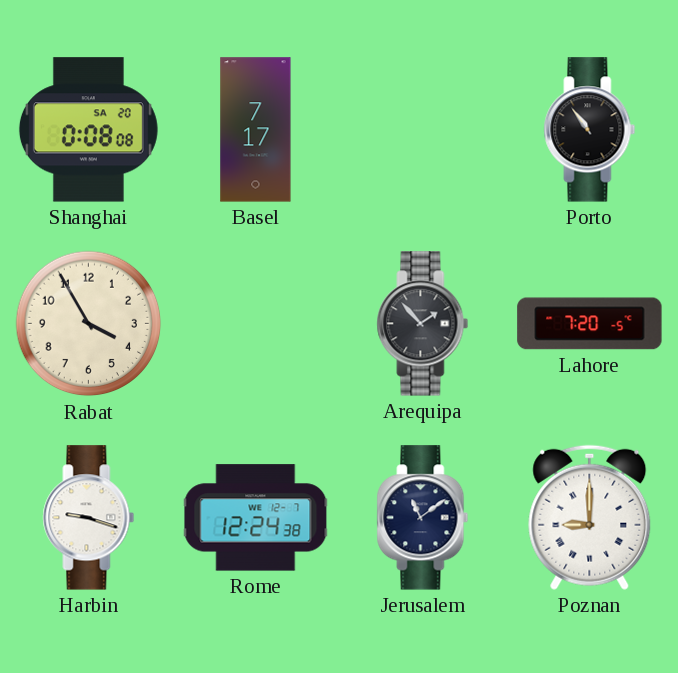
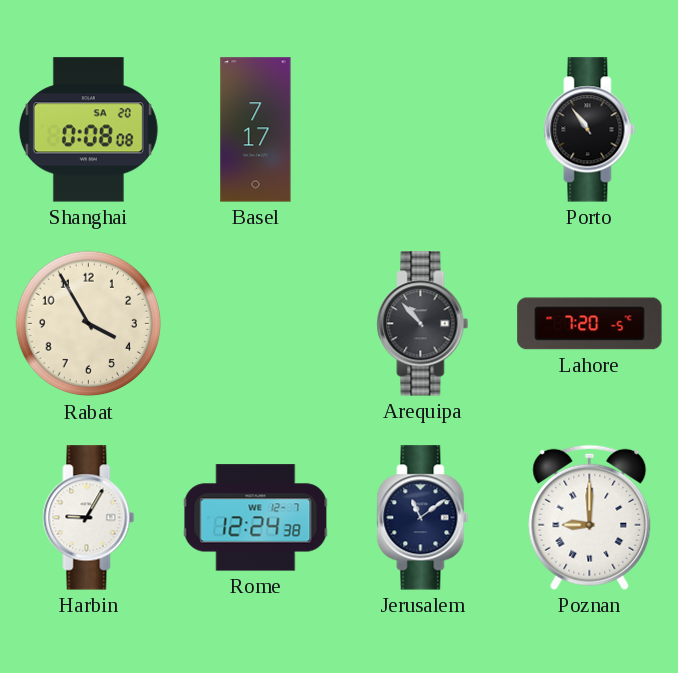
Arequipa: 1:53 -> 10:53 (423, 324)
Harbin: 9:18 -> 9:05 (89, 518)
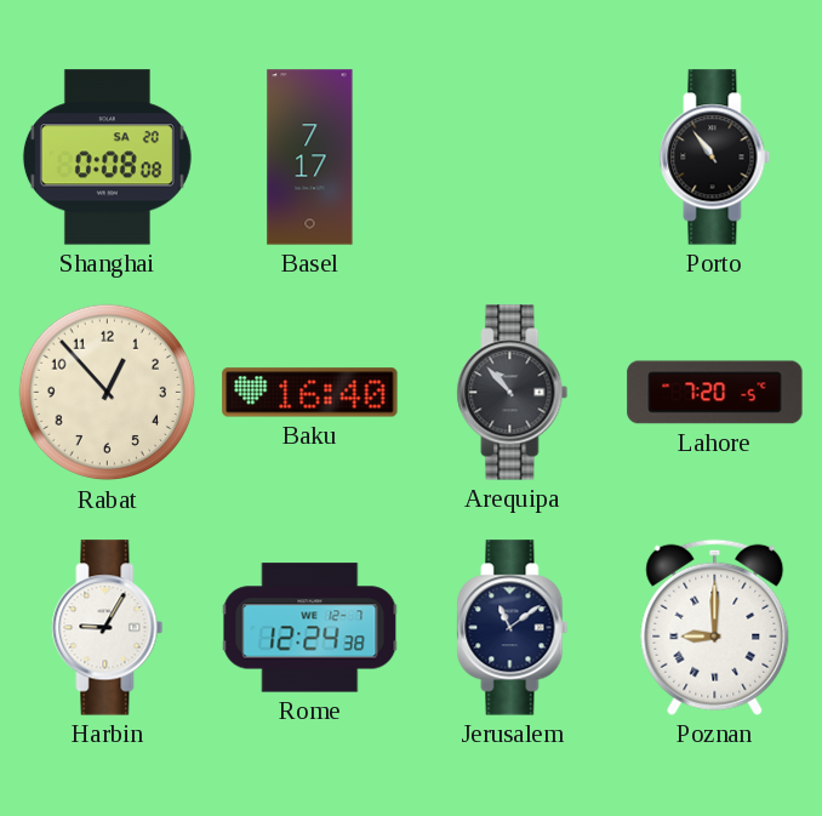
Rabat: 3:55 -> 12:53 (108, 393)
Baku: none -> 16:40 (310, 393)
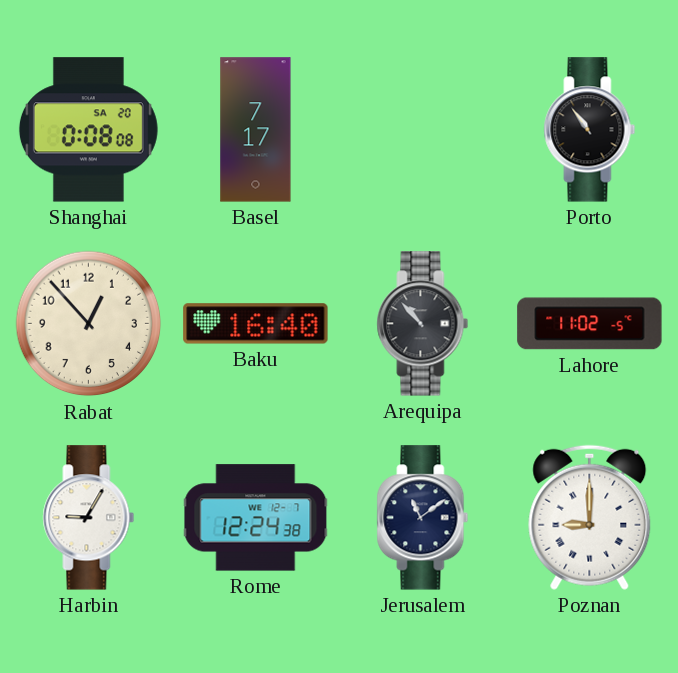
Lahore: 7:20 -> 11:02 (590, 324)
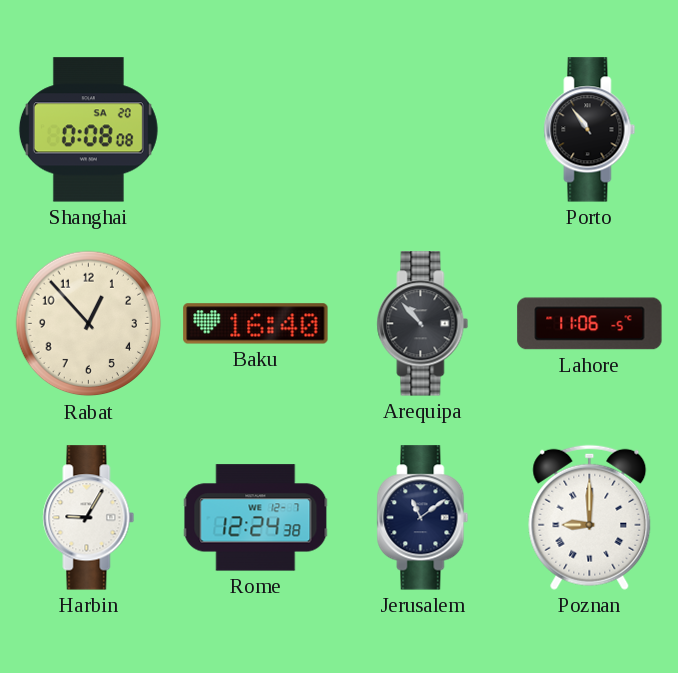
Basel: 7:17 -> none (256, 130)
Lahore: 11:02 -> 11:06 (590, 324)
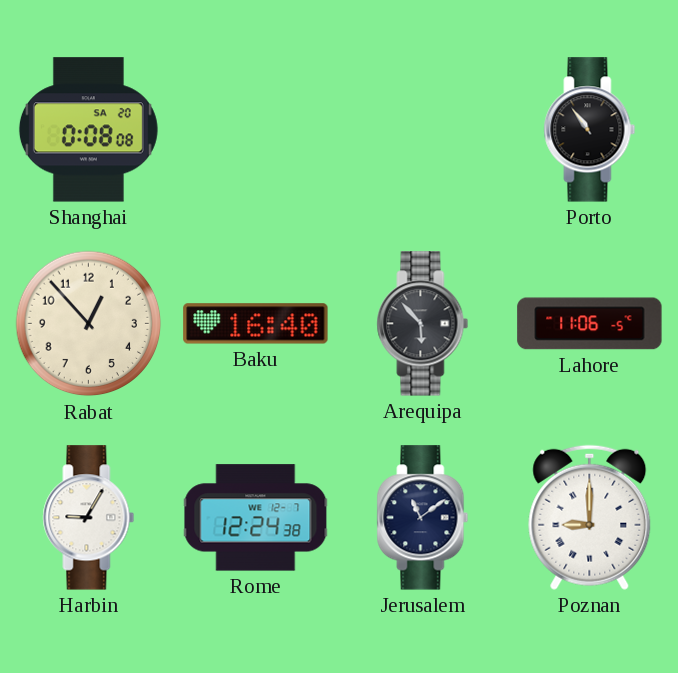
Arequipa: 10:53 -> 5:53 (423, 324)
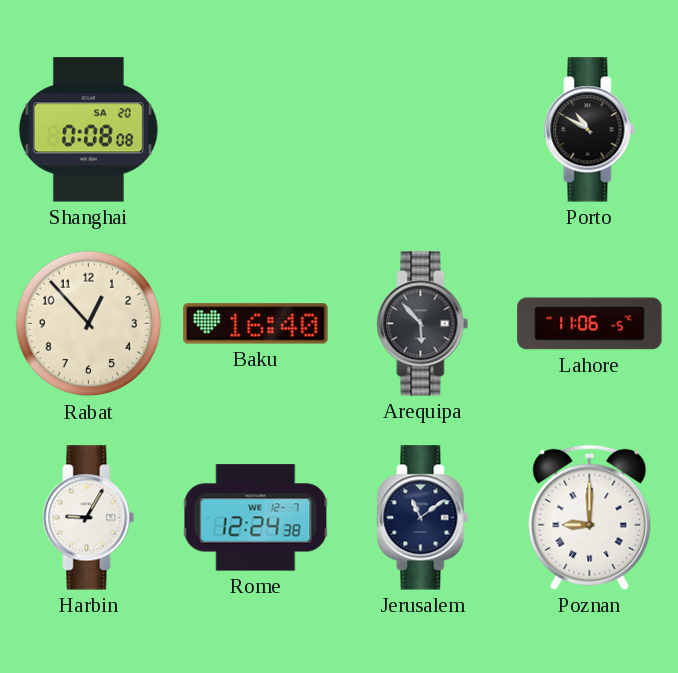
Porto: 10:54 -> 10:50 (590, 130)
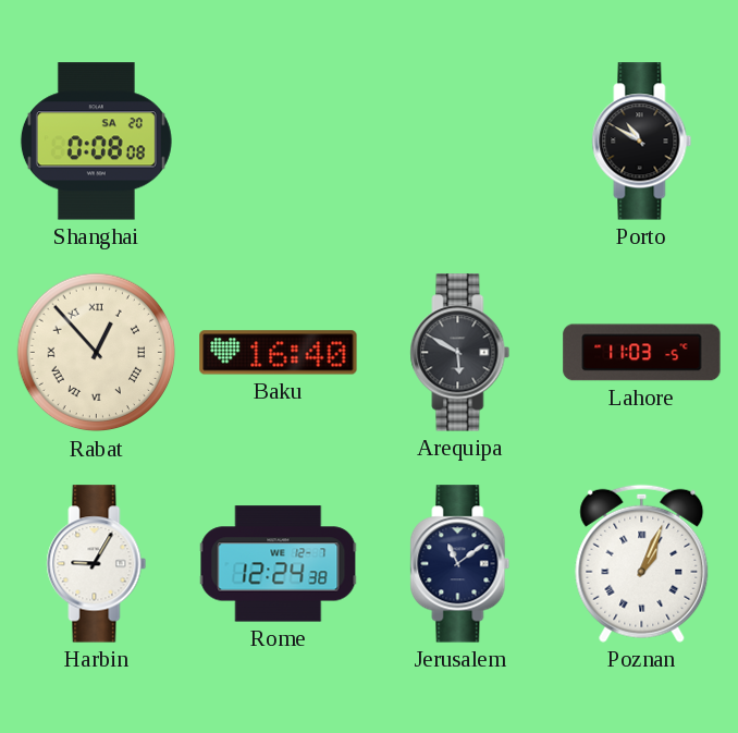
Rabat numerals: Arabic -> Roman (97, 353)
Arequipa: 5:53 -> 5:50 (460, 353)
Lahore: 11:06 -> 11:03 (642, 353)
Poznan: 9:00 -> 1:04 (642, 563)
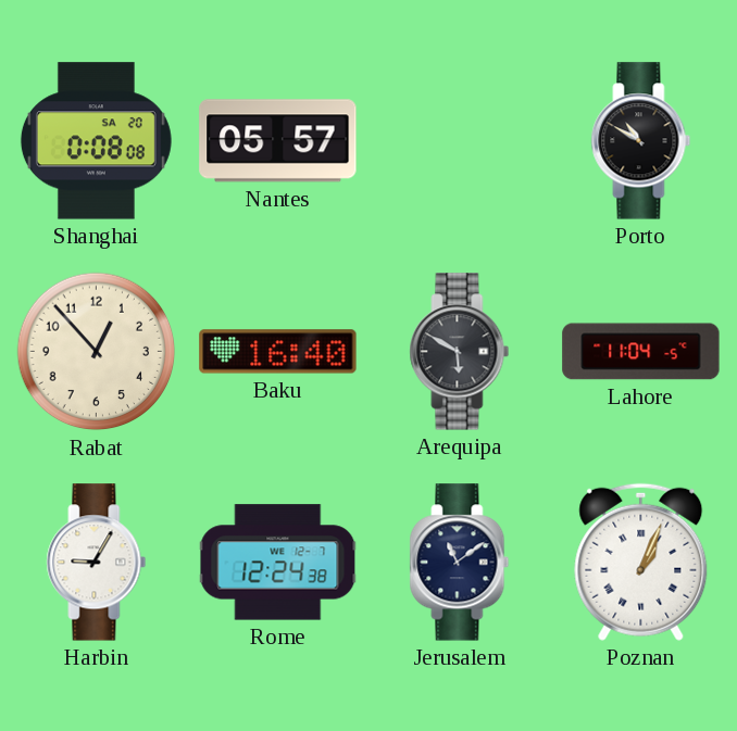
Nantes: none -> 05:57 (278, 141)
Rabat numerals: Roman -> Arabic (97, 352)
Lahore: 11:03 -> 11:04 (641, 352)
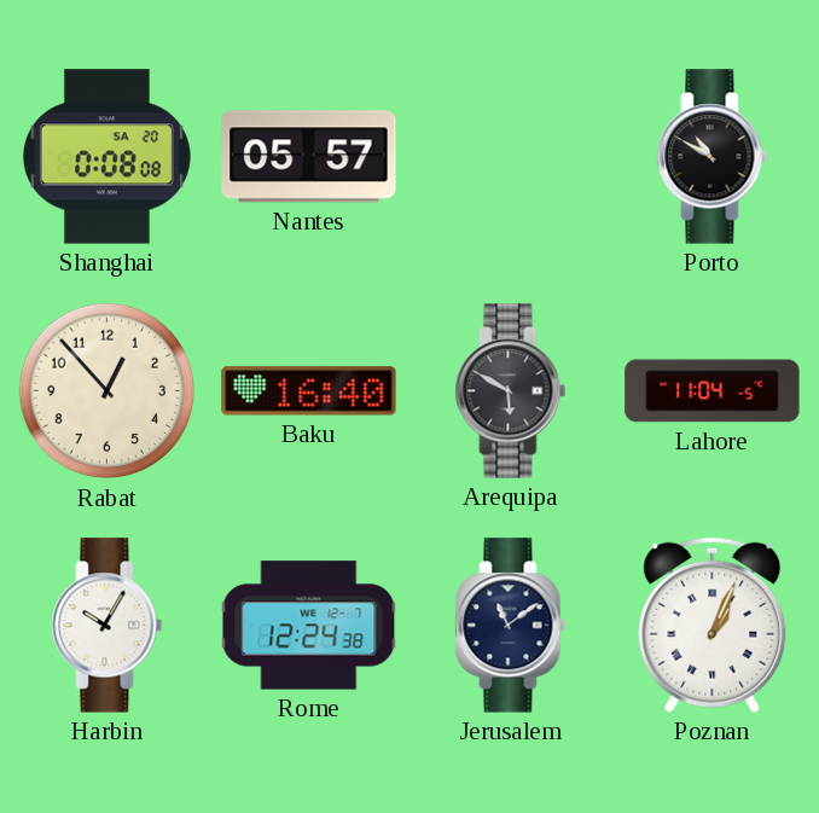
Harbin: 9:05 -> 10:05 (108, 626)
